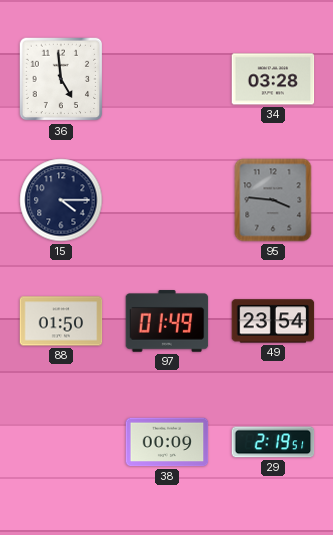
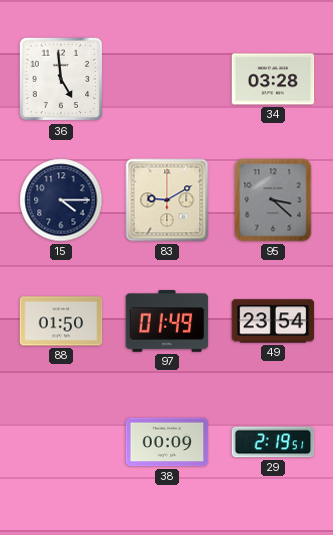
83: none -> 9:10 (167, 200)
95: 3:46 -> 3:22 (273, 200)
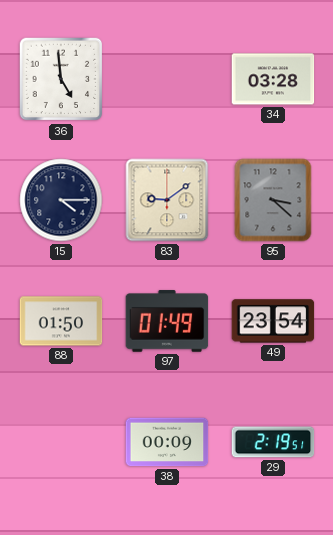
83: 9:10 -> 9:09 (167, 200)
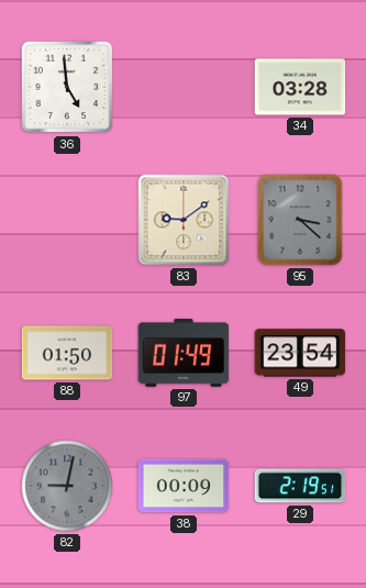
15: 4:15 -> none (61, 200)
82: none -> 9:02 (67, 486)
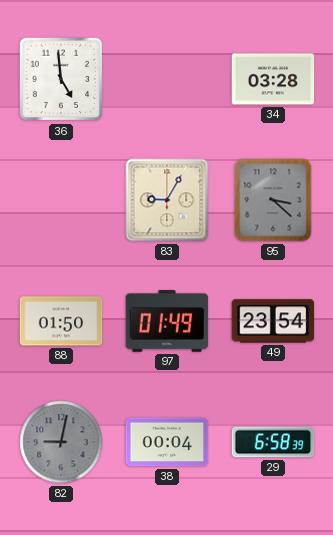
83: 9:09 -> 9:05 (167, 200)
38: 00:09 -> 00:04 (167, 442)
29: 2:19 -> 6:58 (273, 442)
